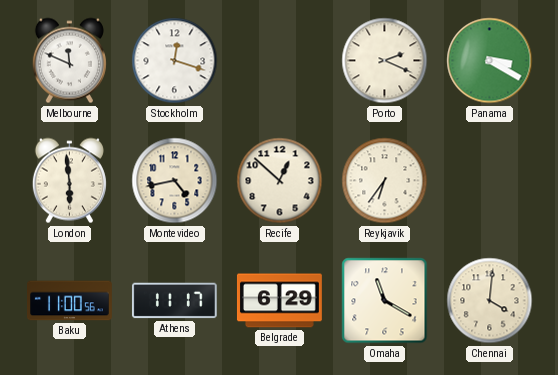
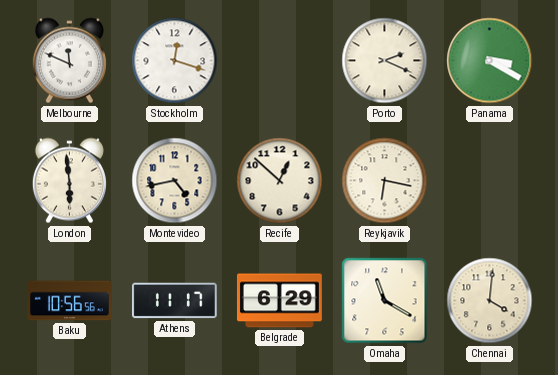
Reykjavik: 6:36 -> 6:17 (385, 181)
Baku: 11:00 -> 10:56 (70, 301)
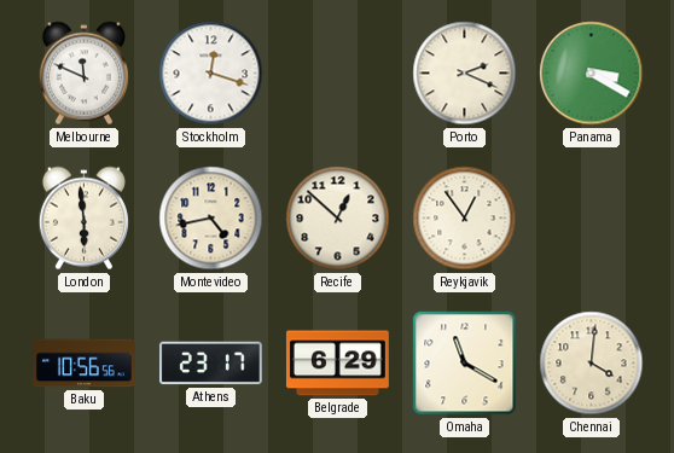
Reykjavik: 6:17 -> 12:54 (465, 219)
Athens: 11:17 -> 23:17 (210, 364)
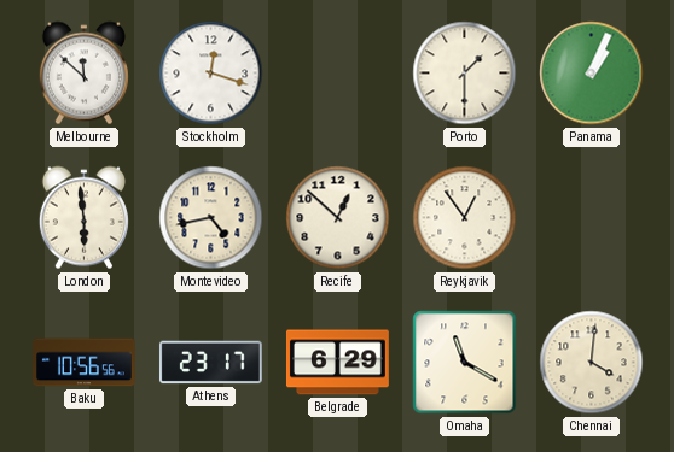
Melbourne: 11:49 -> 11:52 (83, 74)
Porto: 2:19 -> 1:30 (465, 74)
Panama: 3:20 -> 1:04 (592, 74)
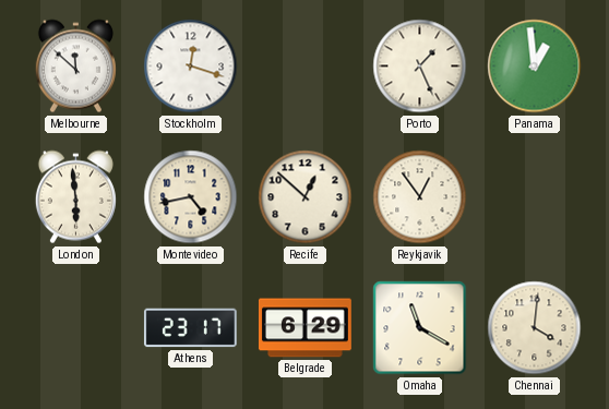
Porto: 1:30 -> 1:26 (420, 67)
Panama: 1:04 -> 12:59 (535, 67)
Baku: 10:56 -> none (85, 363)
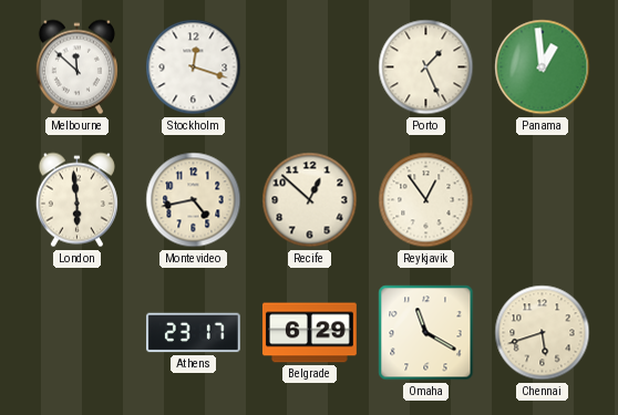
Chennai: 4:01 -> 5:42 (543, 333)
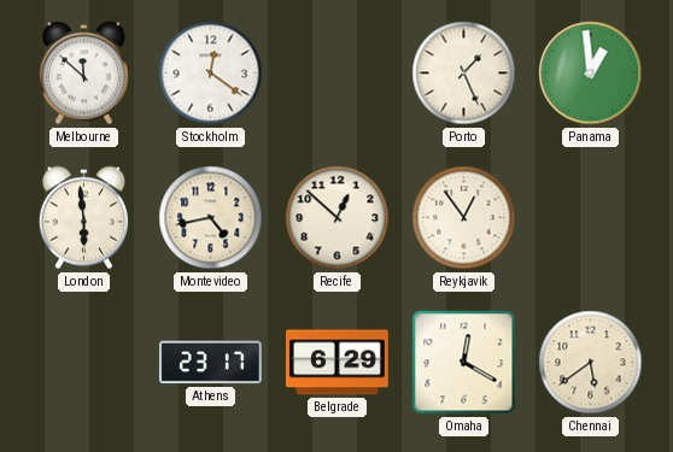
Stockholm: 12:18 -> 12:21 (211, 74)
Omaha: 11:20 -> 12:20 (464, 363)
Chennai: 5:42 -> 5:39 (591, 363)
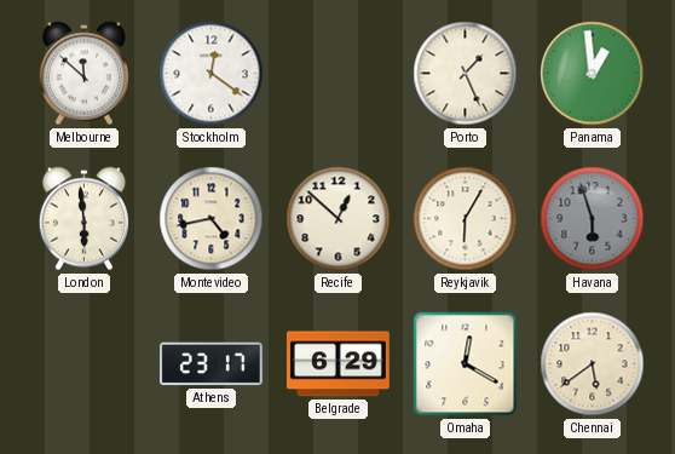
Reykjavik: 12:54 -> 6:05 (466, 219)
Havana: none -> 5:57 (593, 219)
